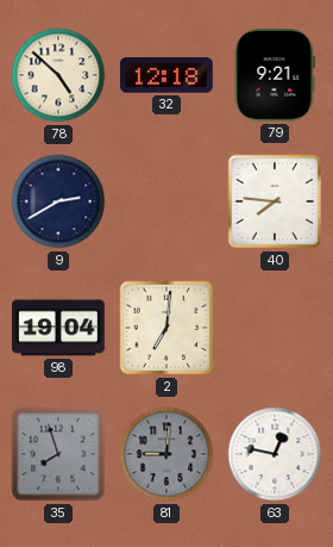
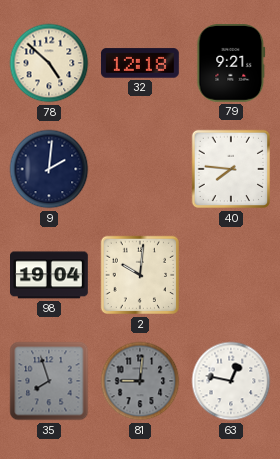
9: 2:40 -> 2:01 (49, 169)
2: 7:01 -> 10:01 (140, 275)
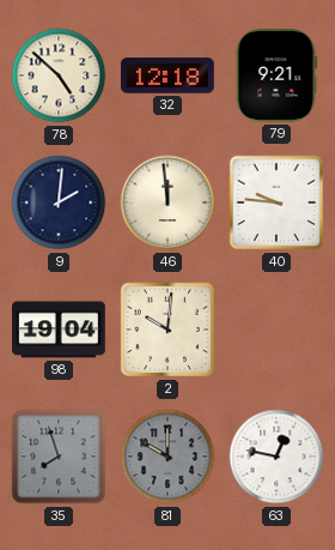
46: none -> 11:59 (167, 203)
40: 7:46 -> 9:46 (276, 203)
81: 9:01 -> 10:00 (167, 457)
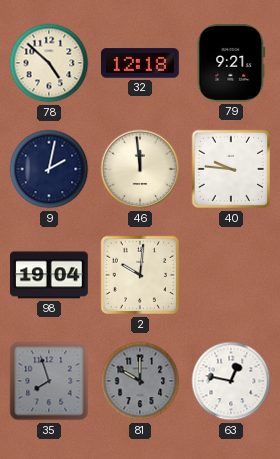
9: 2:01 -> 2:02 (49, 169)
